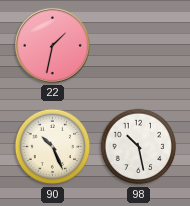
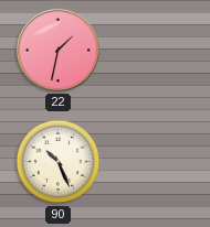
98: 10:28 -> none (139, 147)
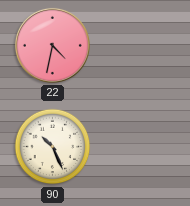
22: 1:32 -> 4:32 (52, 45)
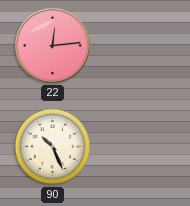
22: 4:32 -> 12:14 (52, 45)
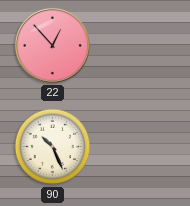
22: 12:14 -> 12:53 (52, 45)
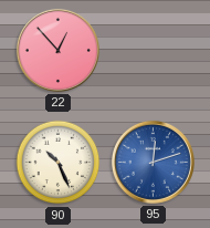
95: none -> 12:12 (153, 162)
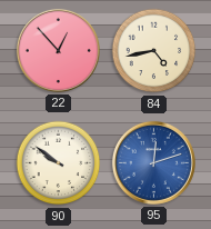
84: none -> 4:43 (154, 51)
90: 10:26 -> 9:51 (59, 163)
